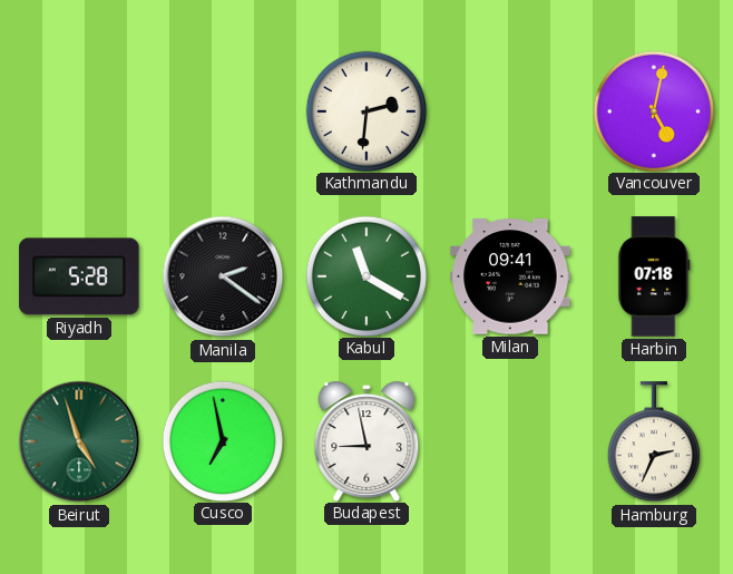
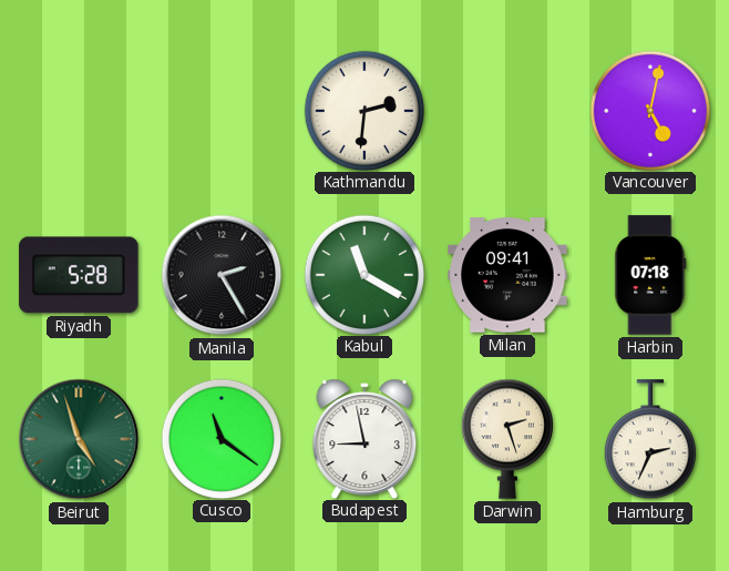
Manila: 2:21 -> 2:25 (222, 275)
Cusco: 6:58 -> 11:21 (220, 438)
Darwin: none -> 2:27 (507, 439)
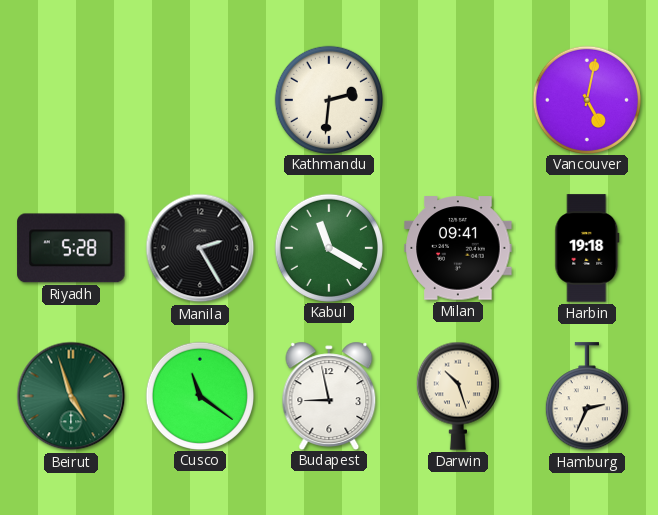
Harbin: 07:18 -> 19:18 (587, 248)
Darwin: 2:27 -> 10:27 (458, 396)
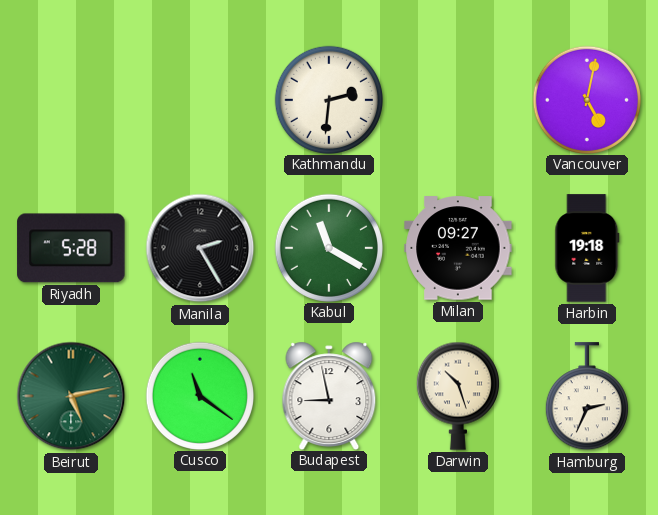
Milan: 09:41 -> 09:27 (458, 248)
Beirut: 4:57 -> 5:13 (71, 396)
